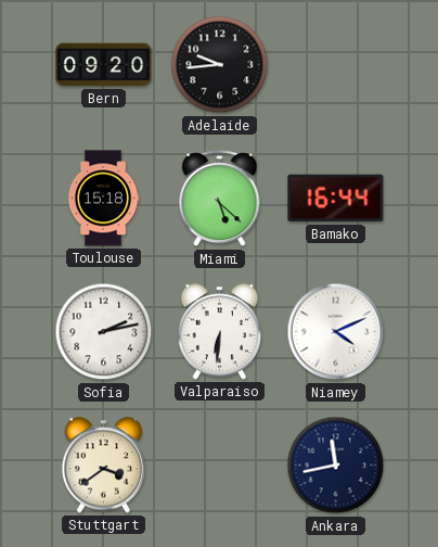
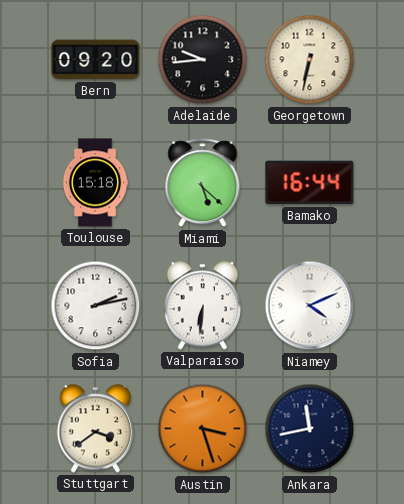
Georgetown: none -> 6:32 (310, 60)
Austin: none -> 3:27 (203, 429)
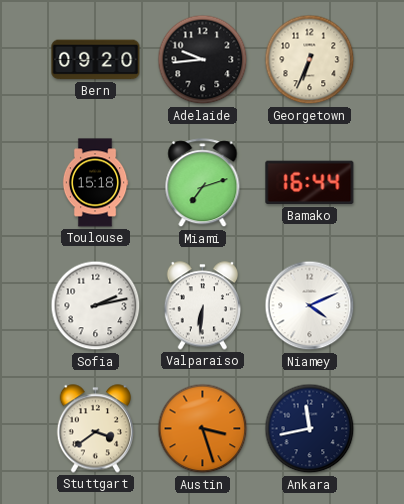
Georgetown: 6:32 -> 6:34 (310, 60)
Miami: 5:22 -> 7:12 (203, 183)
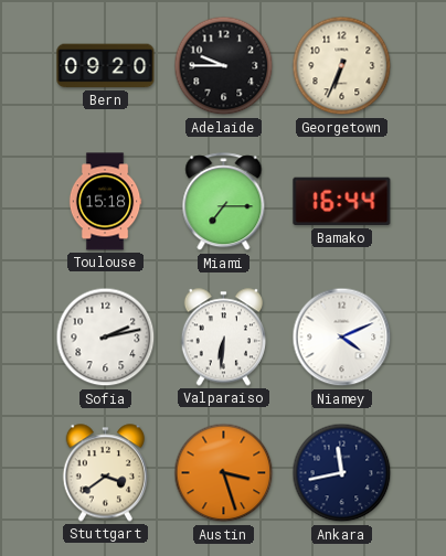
Adelaide: 9:44 -> 9:45 (224, 66)
Miami: 7:12 -> 7:15 (224, 202)
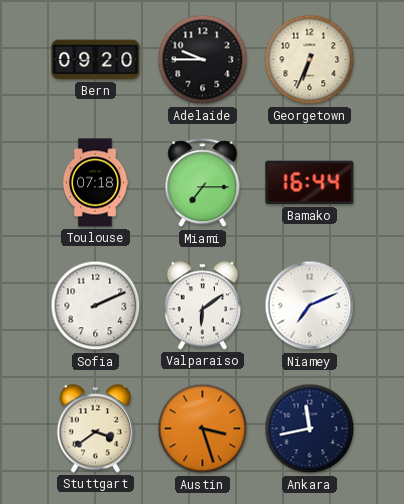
Toulouse: 15:18 -> 07:18 (95, 183)
Sofia: 2:13 -> 2:11 (96, 306)
Valparaiso: 6:31 -> 6:09 (202, 306)
Niamey: 4:11 -> 7:11 (310, 306)
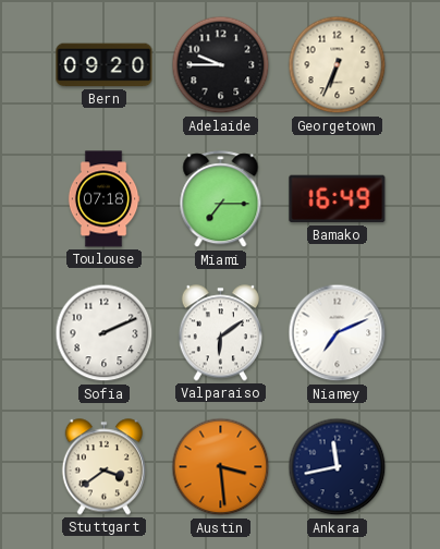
Bamako: 16:44 -> 16:49 (338, 199)
Austin: 3:27 -> 3:29 (221, 467)
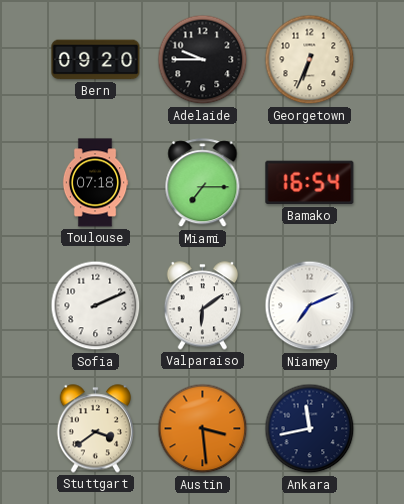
Bamako: 16:49 -> 16:54 (310, 183)
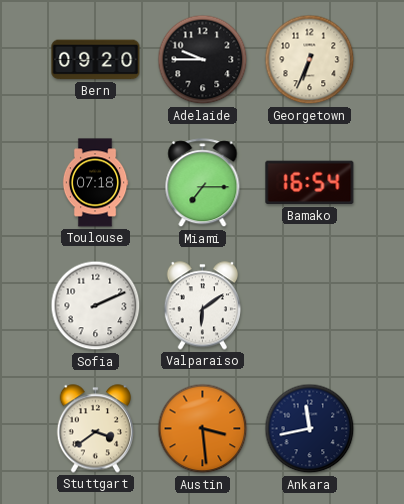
Niamey: 7:11 -> none (310, 306)
